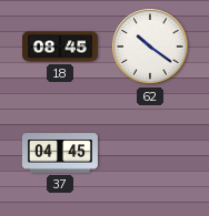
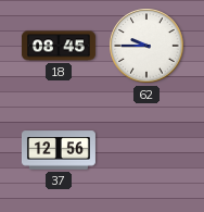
62: 10:21 -> 9:45 (146, 46)
37: 04:45 -> 12:56 (59, 150)
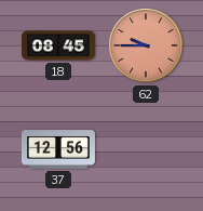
62 dial: white -> salmon (146, 45)
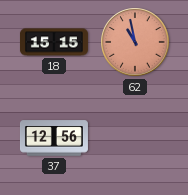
18: 08:45 -> 15:15 (54, 42)
62: 9:45 -> 10:58 (135, 42)
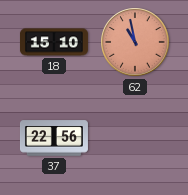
18: 15:15 -> 15:10 (54, 42)
37: 12:56 -> 22:56 (54, 138)
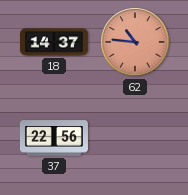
18: 15:10 -> 14:37 (54, 42)
62: 10:58 -> 10:46 (135, 42)
